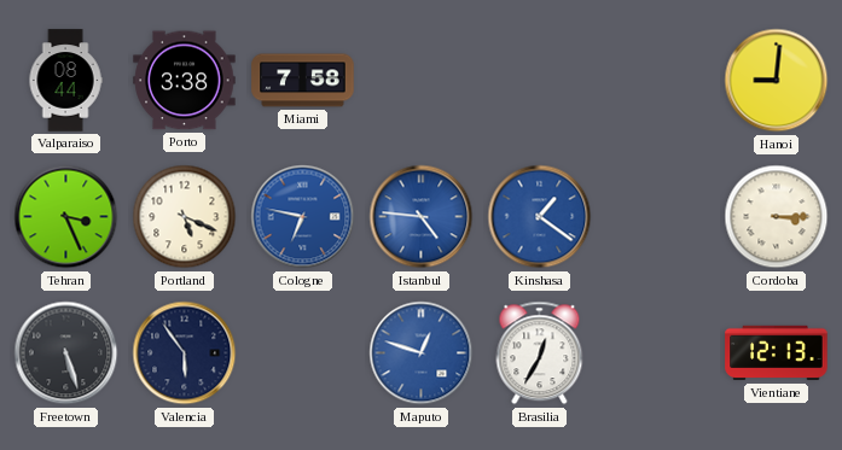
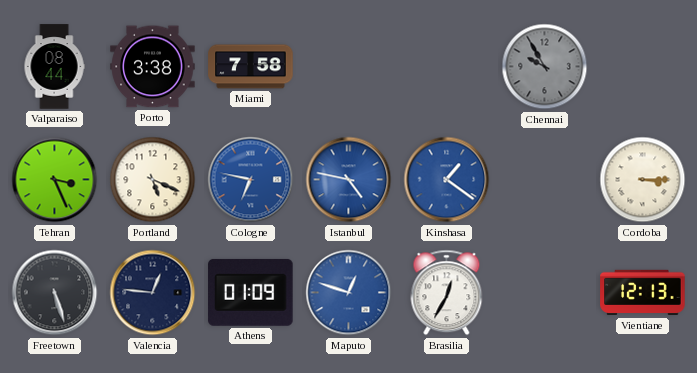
Chennai: none -> 9:55 (545, 67)
Hanoi: 9:01 -> none (777, 81)
Istanbul: 4:46 -> 4:47 (349, 180)
Valencia: 5:54 -> 12:46 (153, 293)
Athens: none -> 01:09 (251, 292)
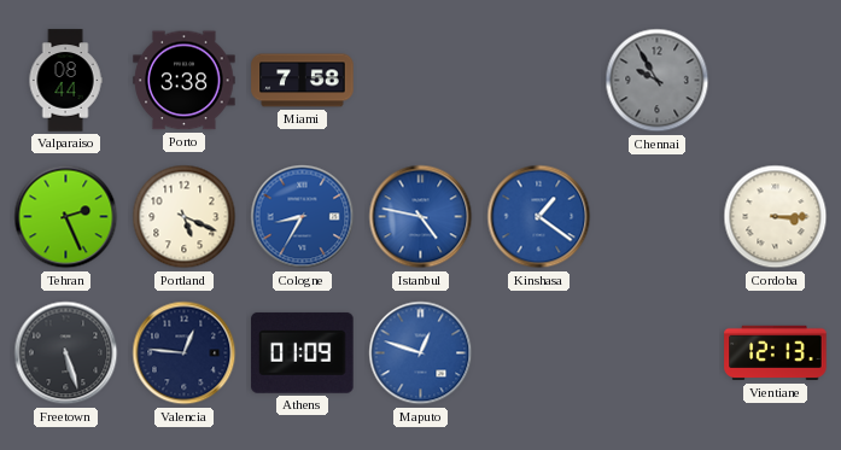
Tehran: 3:26 -> 2:26 (66, 217)
Cologne: 6:47 -> 8:35 (303, 217)
Brasilia: 12:35 -> none (447, 293)
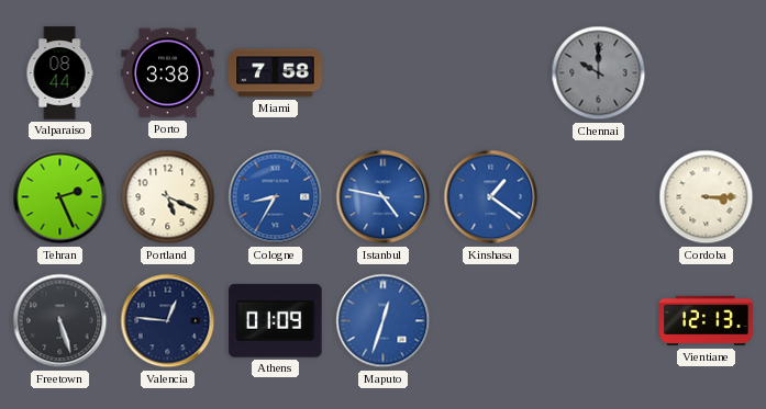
Chennai: 9:55 -> 10:00 (599, 73)
Maputo: 12:48 -> 12:33 (384, 321)
